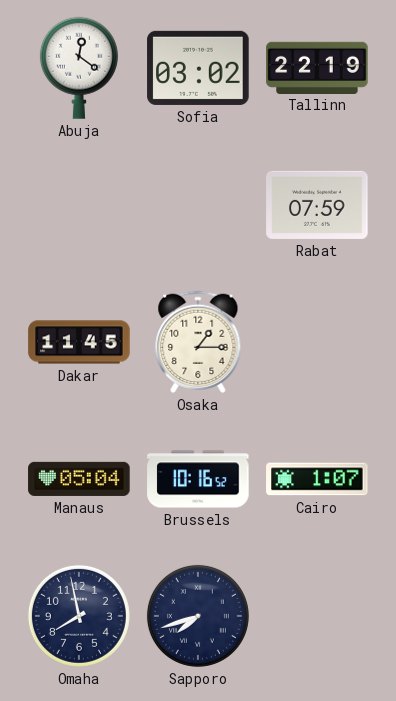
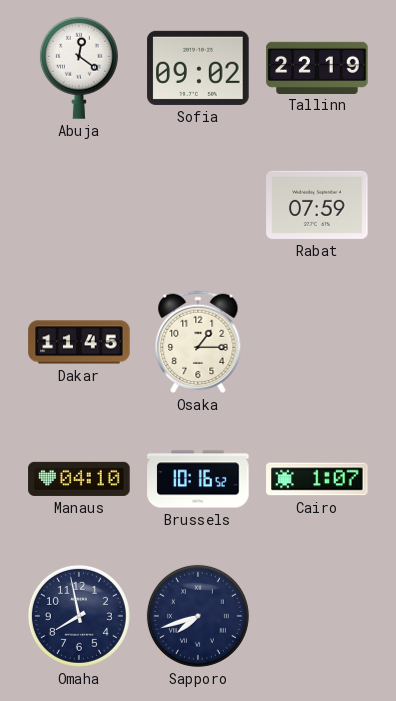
Sofia: 03:02 -> 09:02 (198, 68)
Manaus: 05:04 -> 04:10 (79, 479)
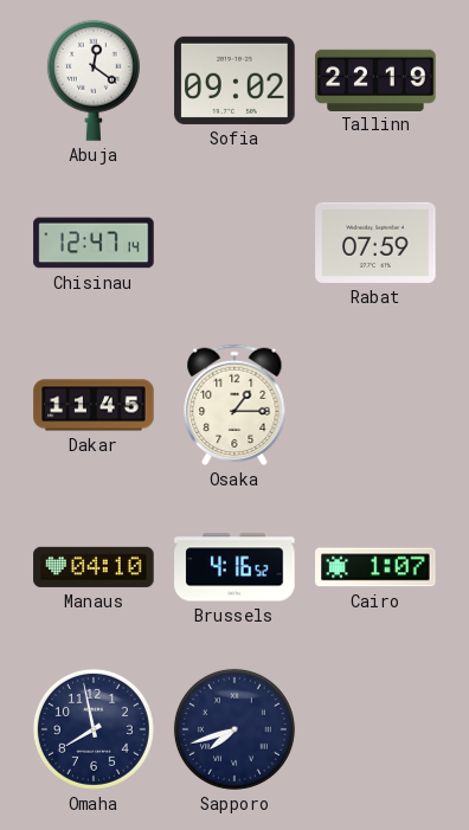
Chisinau: none -> 12:47 (94, 243)
Brussels: 10:16 -> 4:16 (234, 567)
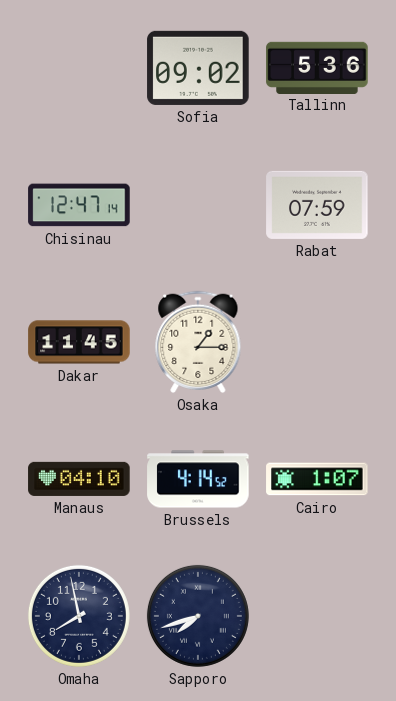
Abuja: 12:21 -> none (94, 81)
Tallinn: 22:19 -> 5:36 (317, 67)
Brussels: 4:16 -> 4:14 (198, 479)
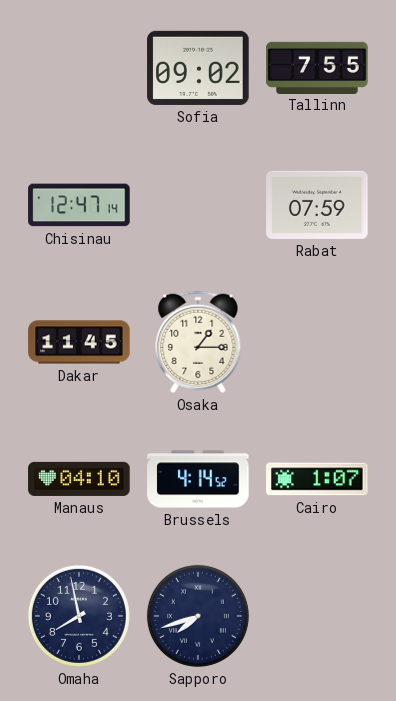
Tallinn: 5:36 -> 7:55 (317, 67)
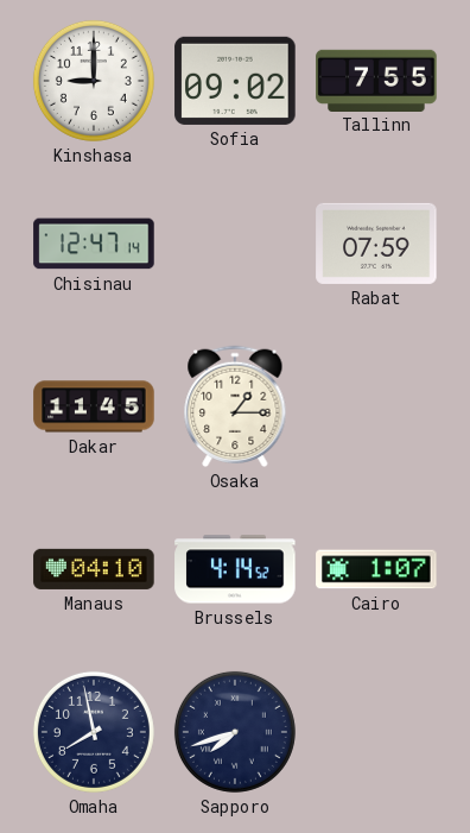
Kinshasa: none -> 9:00 (94, 81)
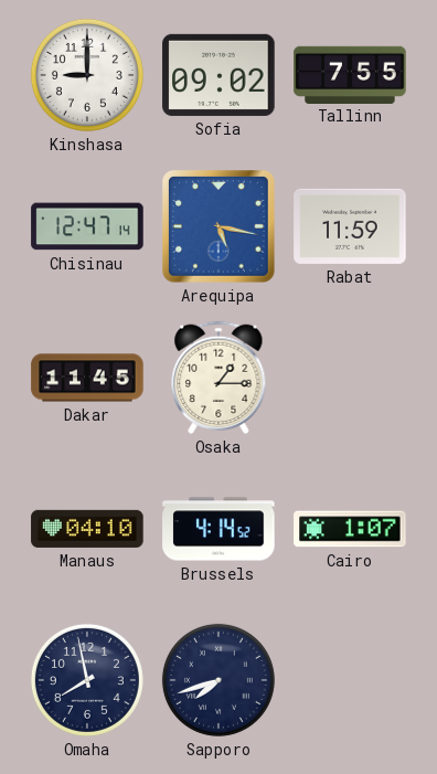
Arequipa: none -> 5:17 (220, 227)
Rabat: 07:59 -> 11:59 (350, 226)
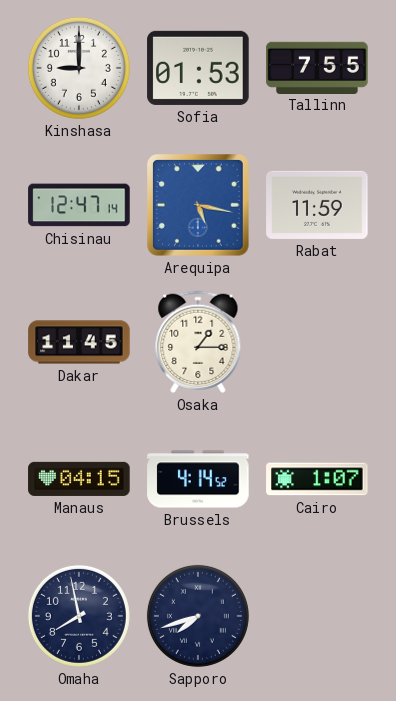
Sofia: 09:02 -> 01:53 (198, 68)
Manaus: 04:10 -> 04:15 (79, 479)
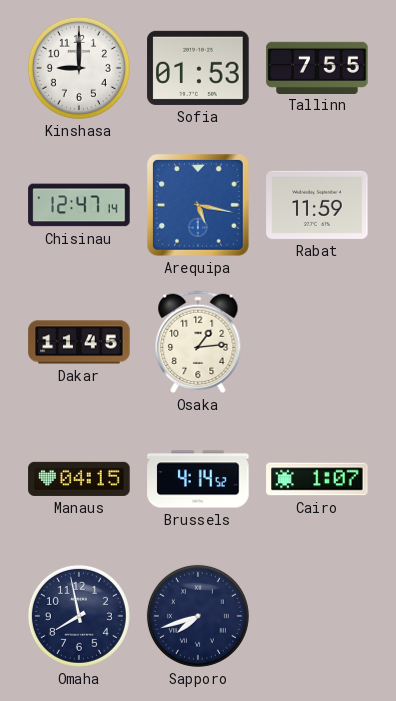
Osaka: 1:15 -> 1:14 (198, 342)
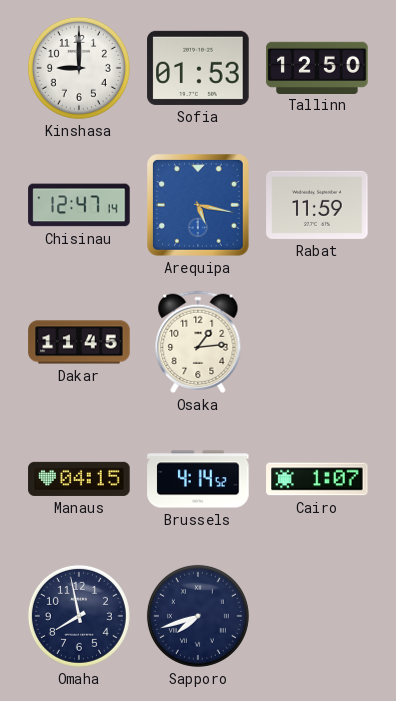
Tallinn: 7:55 -> 12:50 (317, 67)
